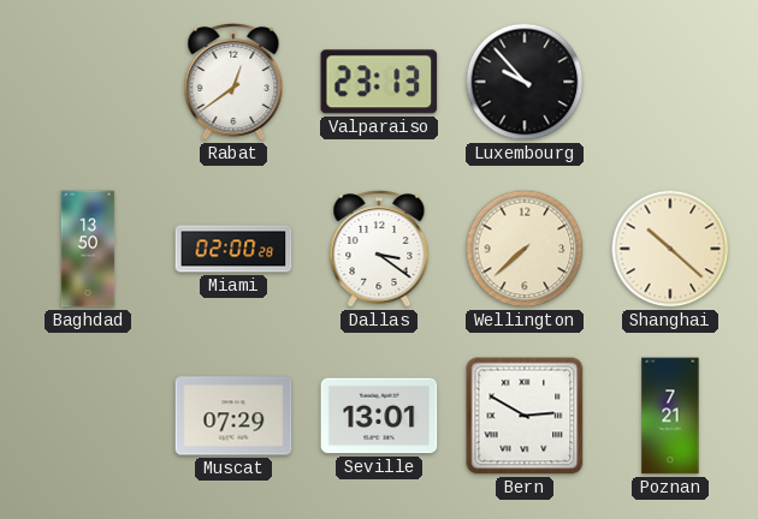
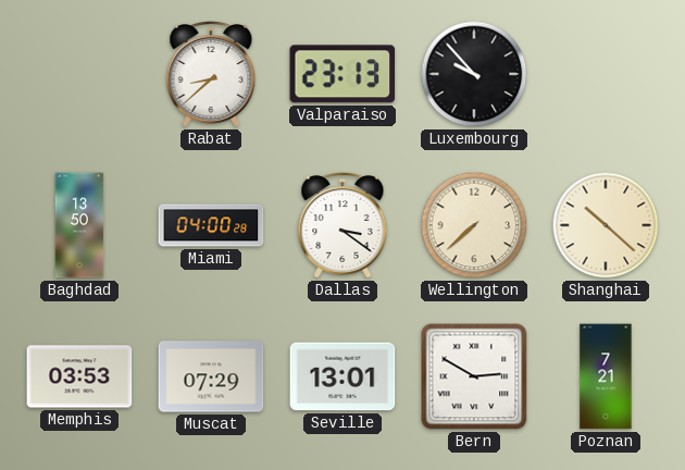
Rabat: 12:39 -> 8:38 (211, 75)
Miami: 02:00 -> 04:00 (211, 225)
Memphis: none -> 03:53 (79, 376)
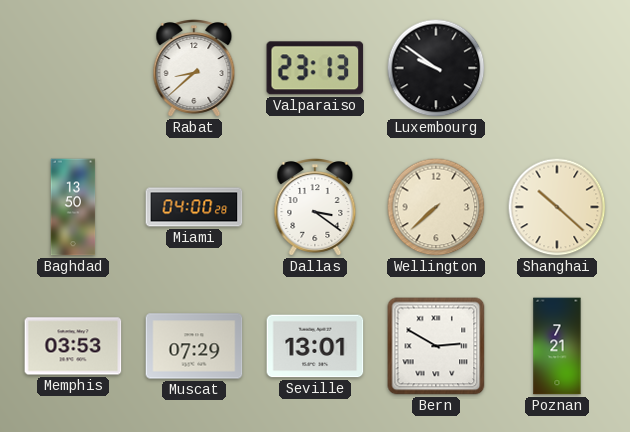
Luxembourg: 9:53 -> 9:51 (436, 68)
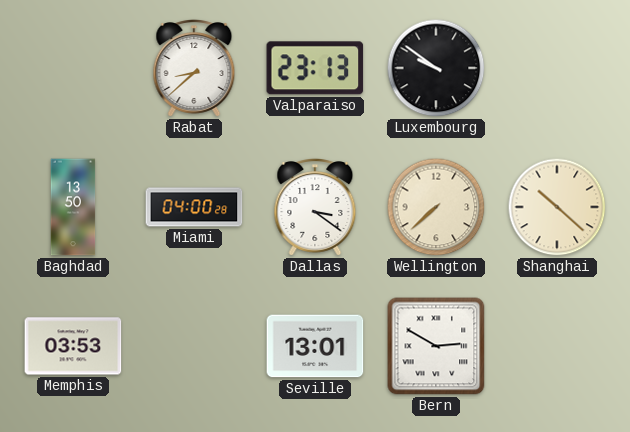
Muscat: 07:29 -> none (194, 346)
Poznan: 7:21 -> none (557, 346)
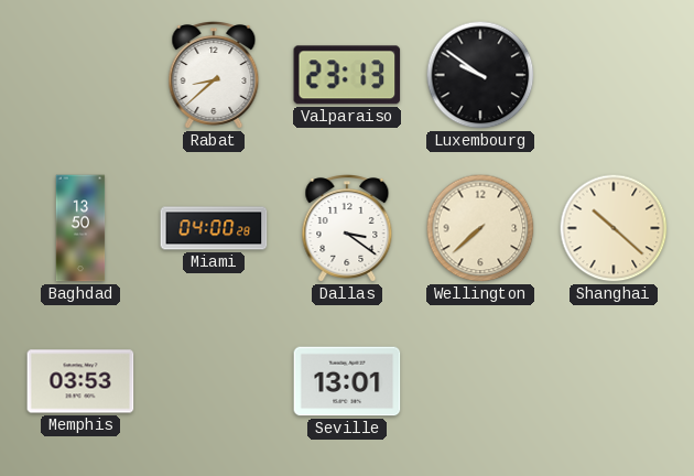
Bern: 2:50 -> none (436, 346)
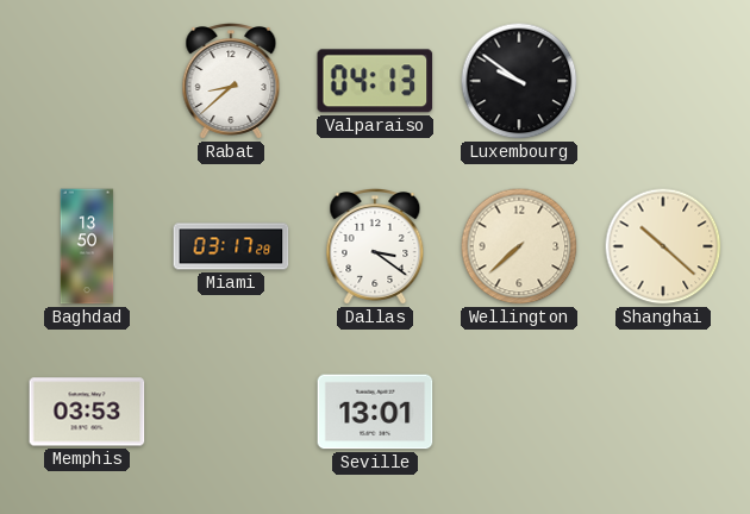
Valparaiso: 23:13 -> 04:13 (375, 81)
Miami: 04:00 -> 03:17 (231, 246)
